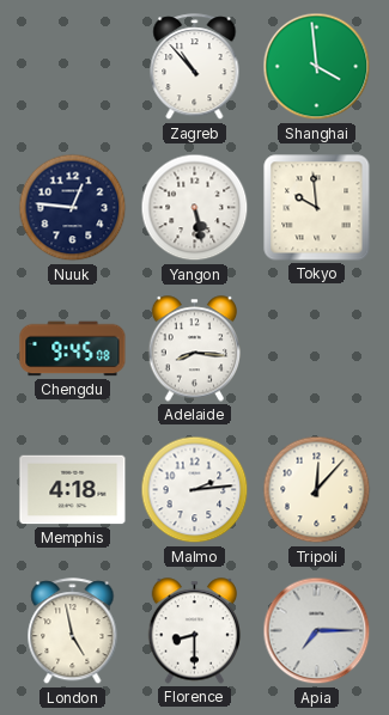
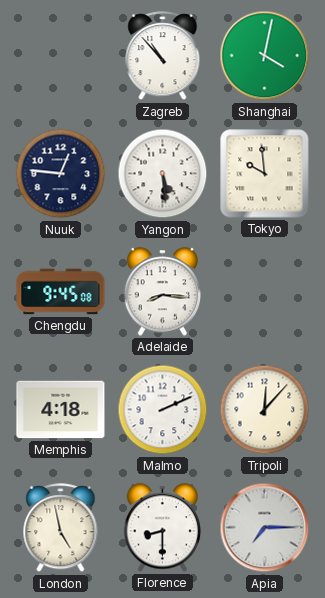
Shanghai: 3:59 -> 4:02 (265, 56)
Yangon: 5:28 -> 5:29 (163, 174)
Malmo: 2:14 -> 2:11 (163, 410)
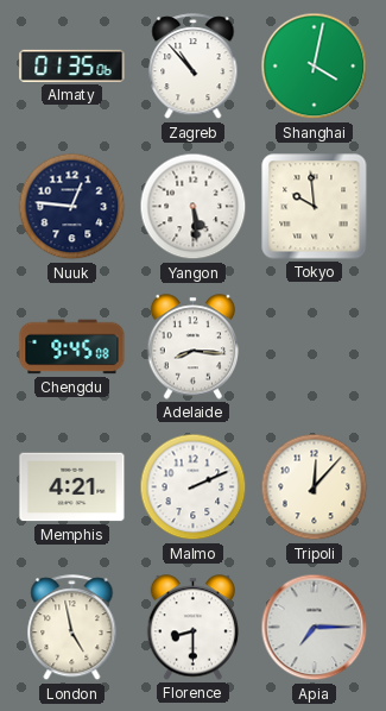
Almaty: none -> 01:35 (72, 65)
Memphis: 4:18 -> 4:21 (72, 487)
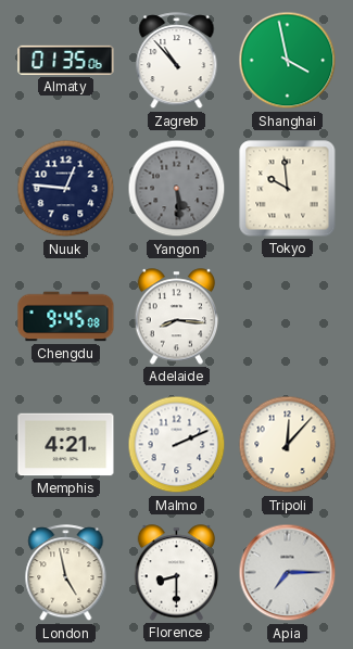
Shanghai: 4:02 -> 3:58 (288, 61)
Yangon dial: white -> grey (177, 189)
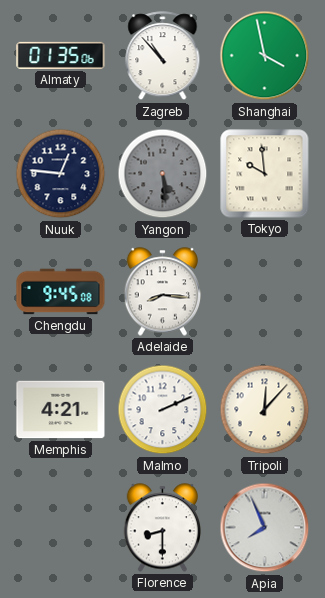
London: 4:58 -> none (66, 573)
Apia: 7:15 -> 7:56 (265, 528)
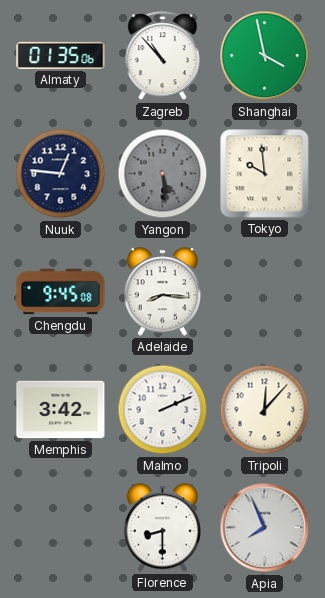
Memphis: 4:21 -> 3:42 (61, 410)
